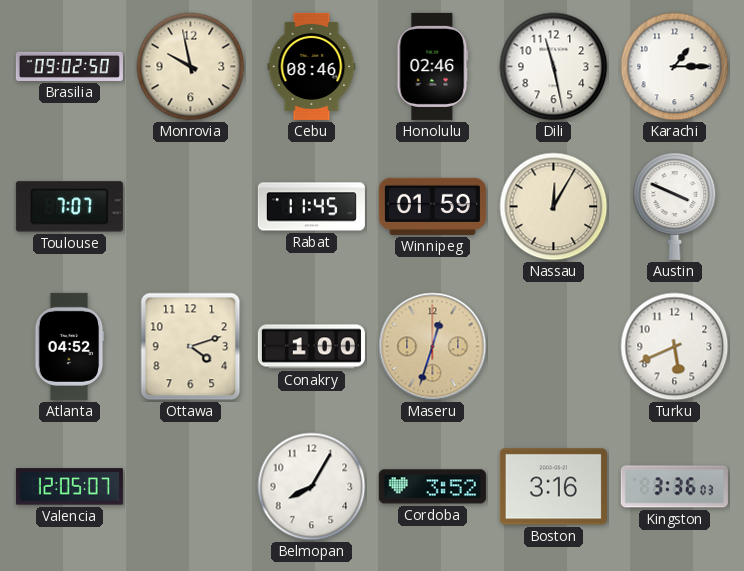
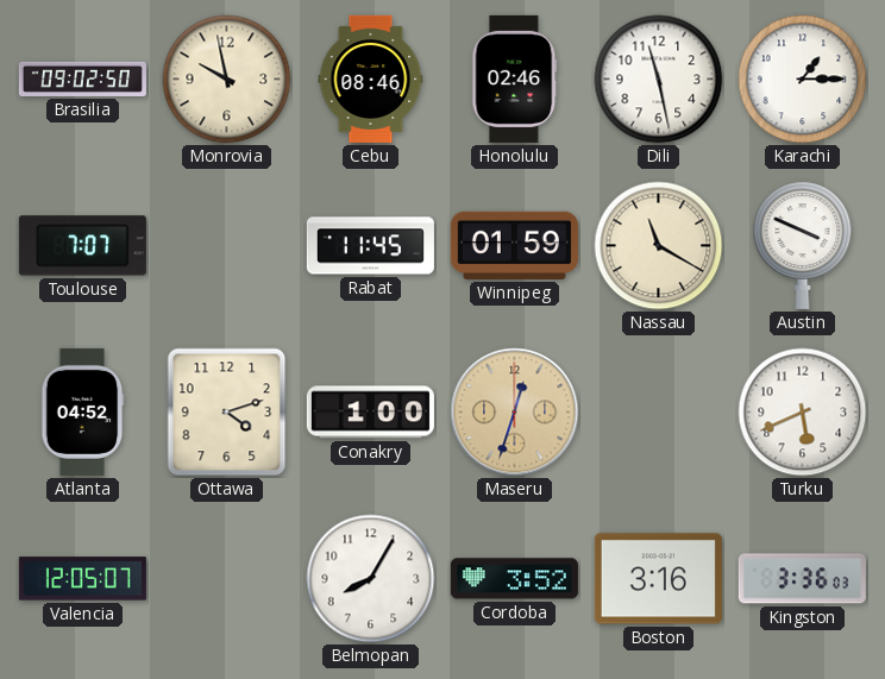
Nassau: 12:05 -> 11:20 (659, 246)
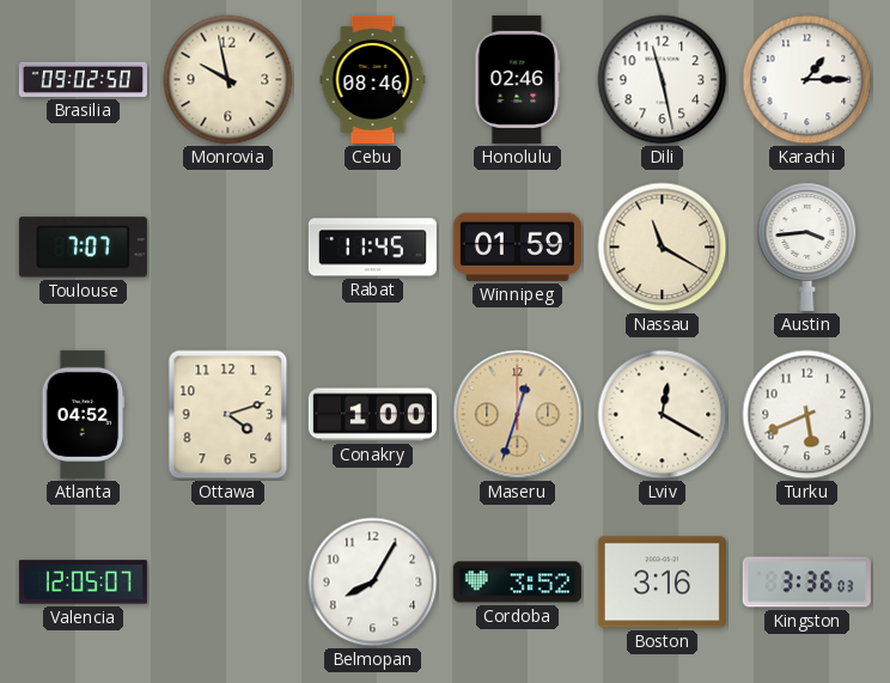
Austin: 3:49 -> 3:44 (807, 246)
Lviv: none -> 12:20 (663, 415)
